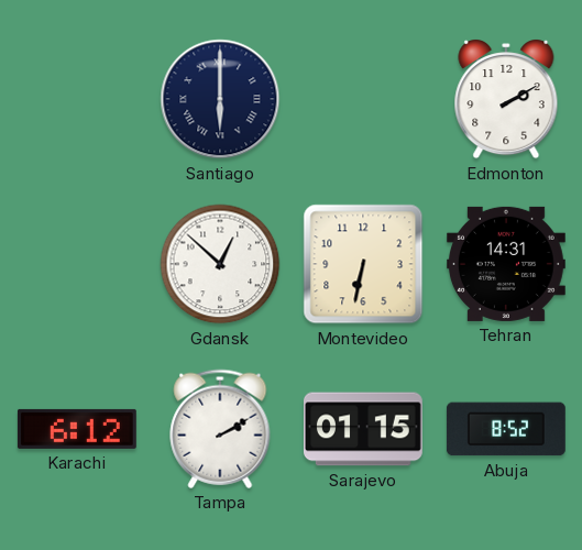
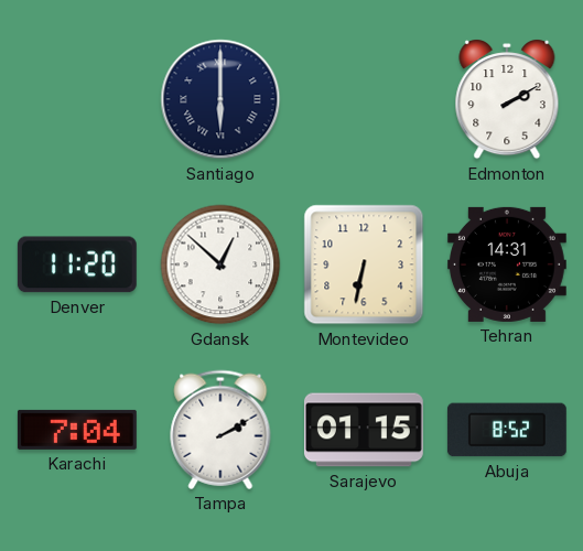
Denver: none -> 11:20 (77, 264)
Karachi: 6:12 -> 7:04 (77, 430)
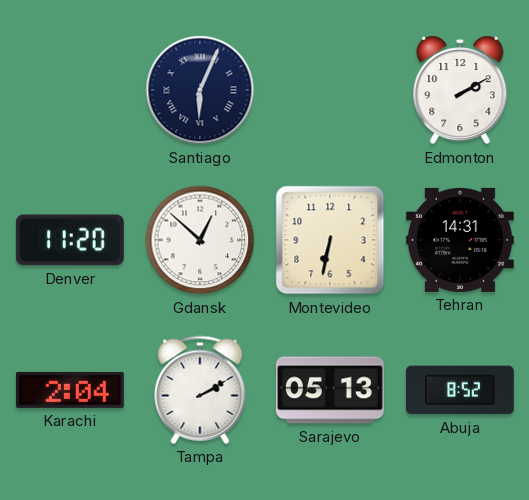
Santiago: 6:00 -> 6:04 (200, 90)
Karachi: 7:04 -> 2:04 (70, 390)
Sarajevo: 01:15 -> 05:13 (330, 390)
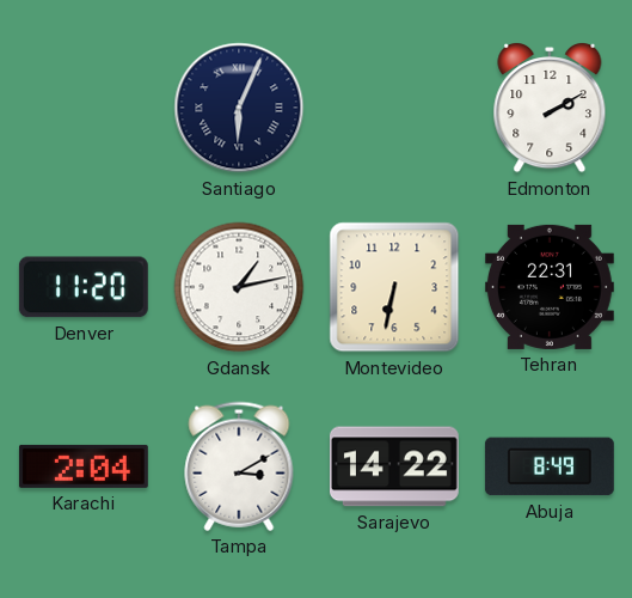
Gdansk: 12:52 -> 1:13 (239, 287)
Tehran: 14:31 -> 22:31 (550, 287)
Tampa: 2:10 -> 3:10 (239, 466)
Sarajevo: 05:13 -> 14:22 (394, 466)
Abuja: 8:52 -> 8:49 (550, 466)
